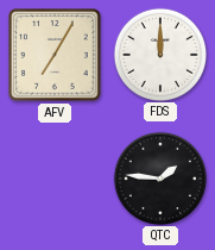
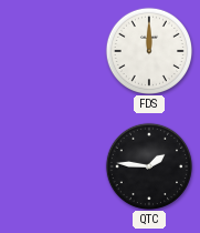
AFV: 7:05 -> none (55, 55)
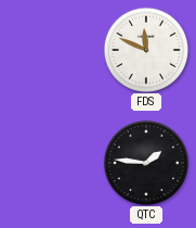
FDS: 12:00 -> 11:49 (145, 49)
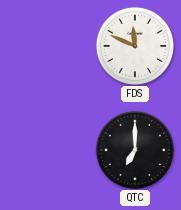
QTC: 1:46 -> 7:00 (134, 149)
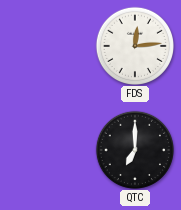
FDS: 11:49 -> 12:14 (134, 45)
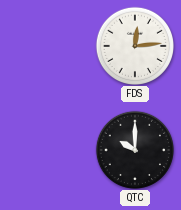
QTC: 7:00 -> 10:00 (134, 149)
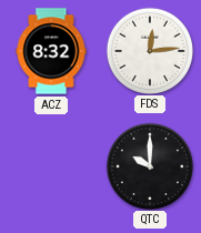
ACZ: none -> 8:32 (51, 51)
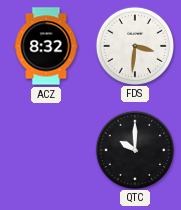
FDS: 12:14 -> 3:31 (134, 45)
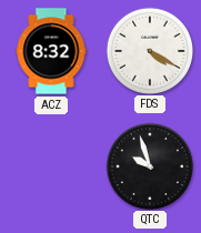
FDS: 3:31 -> 4:20 (149, 50)
QTC: 10:00 -> 9:57 (149, 165)
